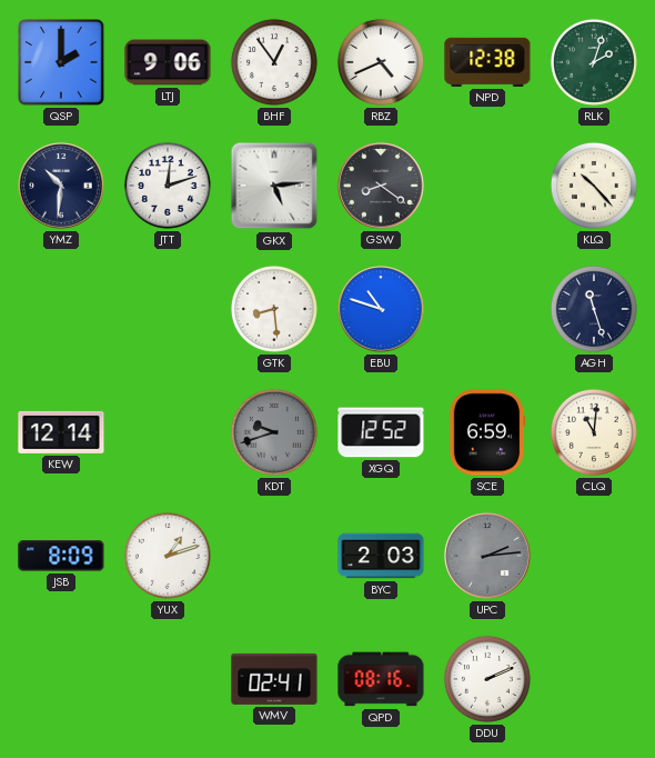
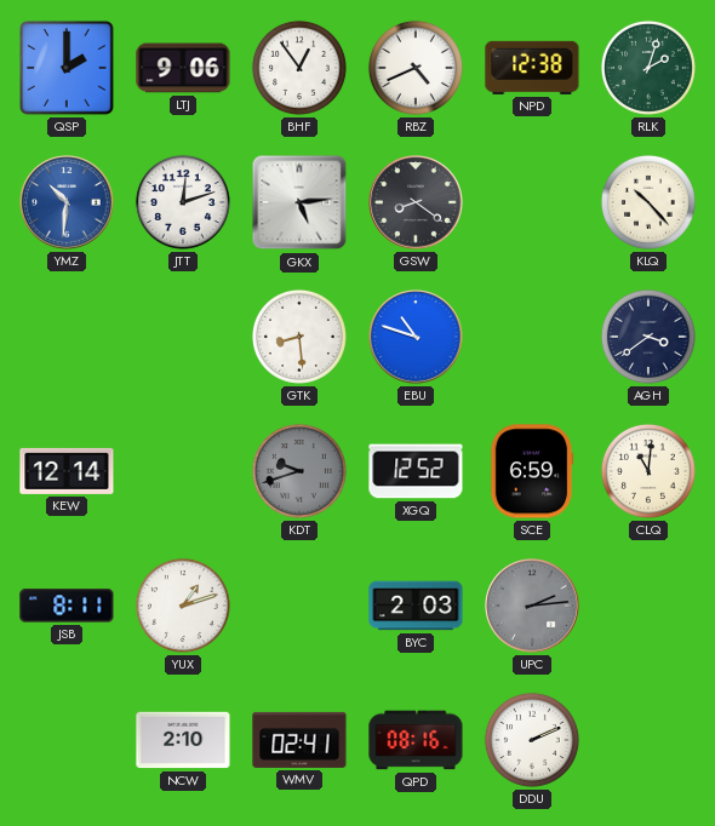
YMZ dial: navy -> blue (67, 202)
AGH: 11:27 -> 3:39 (648, 337)
JSB: 8:09 -> 8:11 (67, 606)
NCW: none -> 2:10 (183, 740)
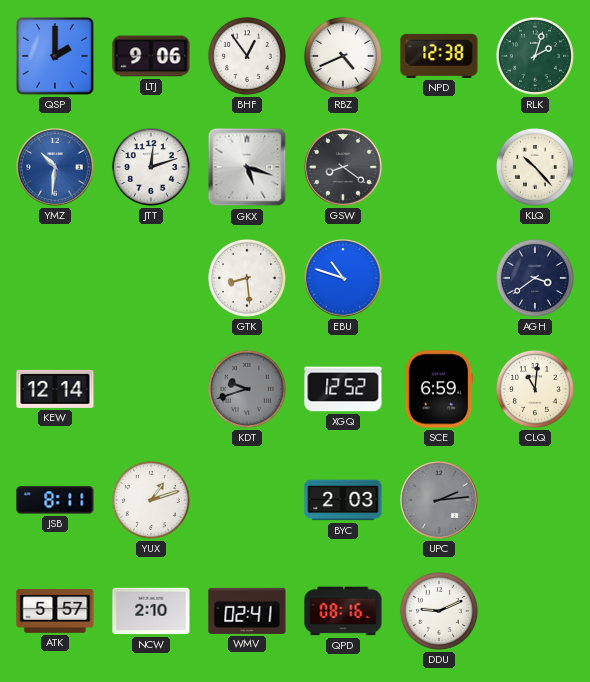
GKX: 5:14 -> 5:18 (247, 167)
ATK: none -> 5:57 (55, 612)
DDU: 2:11 -> 9:11 (439, 611)
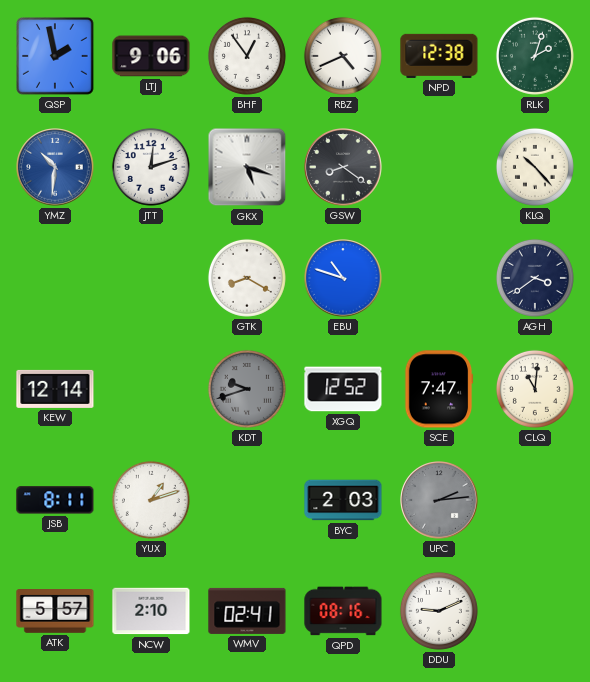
QSP: 2:00 -> 1:58 (55, 56)
GTK: 8:29 -> 8:20 (247, 278)
SCE: 6:59 -> 7:47 (439, 389)
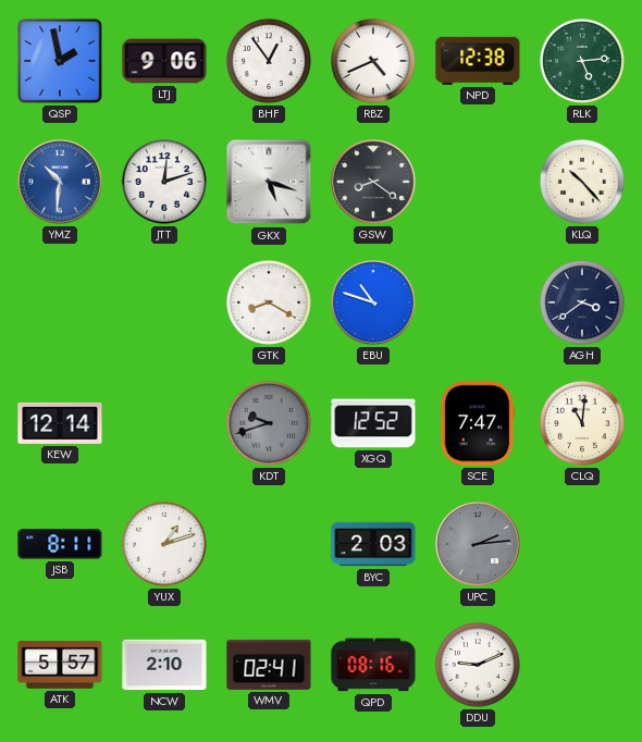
RLK: 2:03 -> 5:14 (582, 61)
